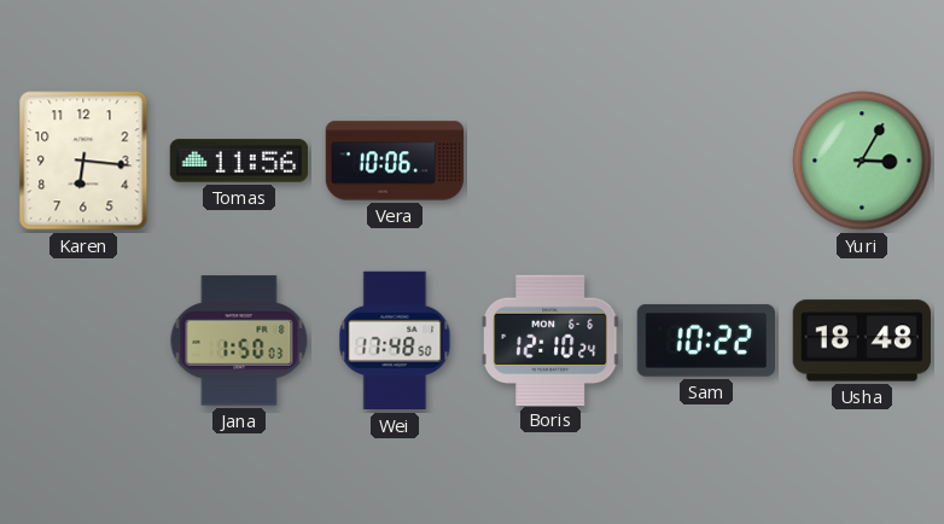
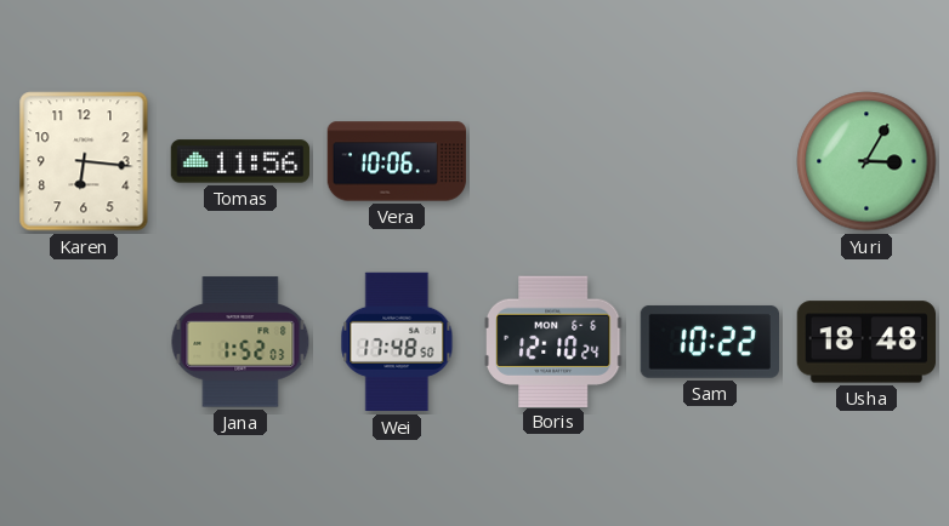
Jana: 1:50 -> 1:52 (240, 342)
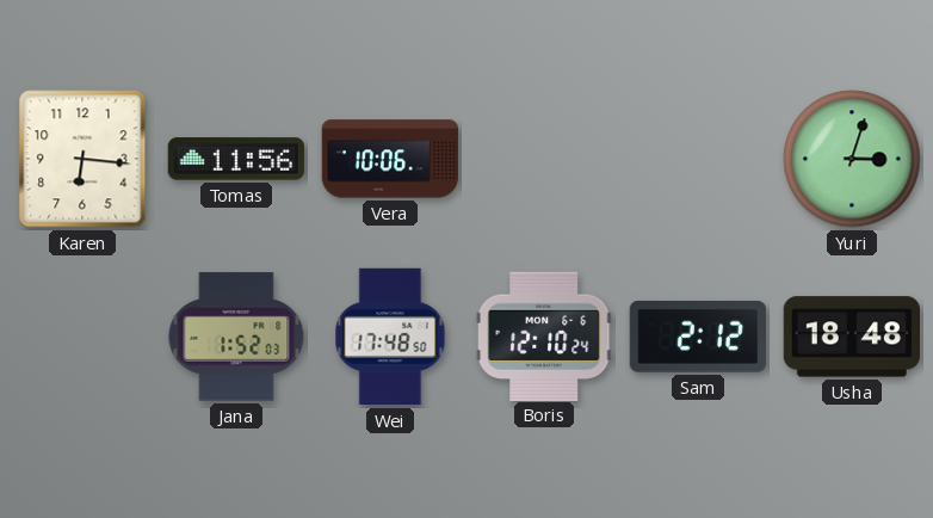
Yuri: 3:05 -> 3:03 (852, 159)
Sam: 10:22 -> 2:12 (697, 337)
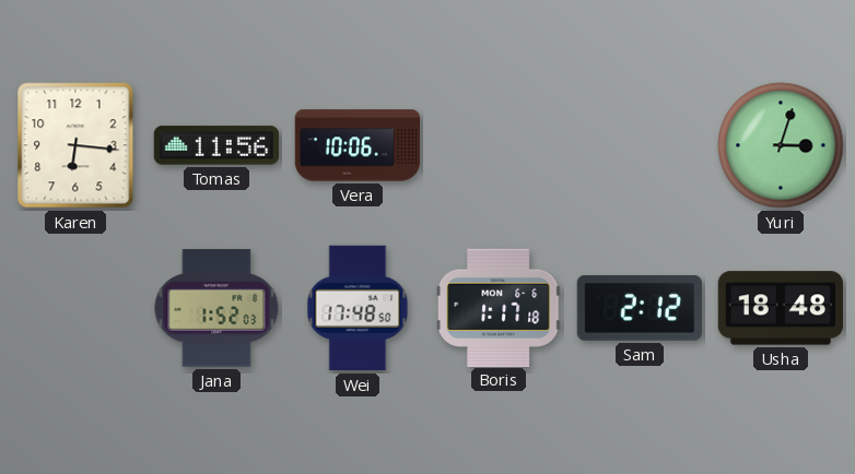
Boris: 12:10 -> 1:17 (500, 307)
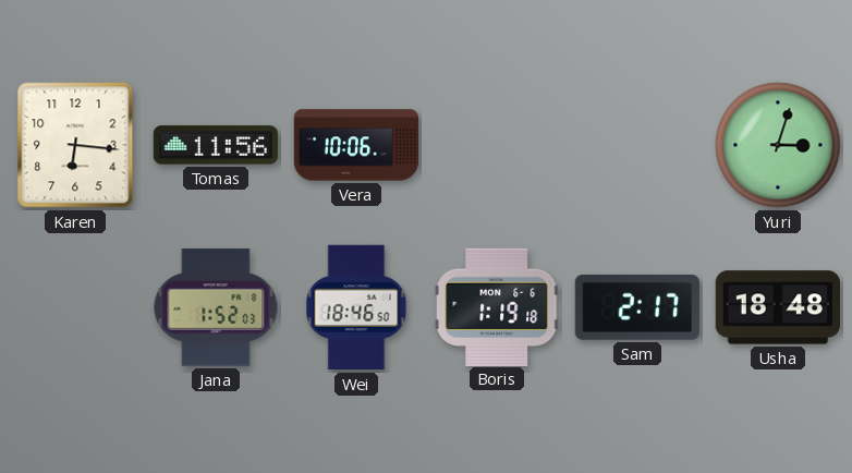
Wei: 17:48 -> 18:46 (356, 307)
Boris: 1:17 -> 1:19 (498, 306)
Sam: 2:12 -> 2:17 (636, 307)
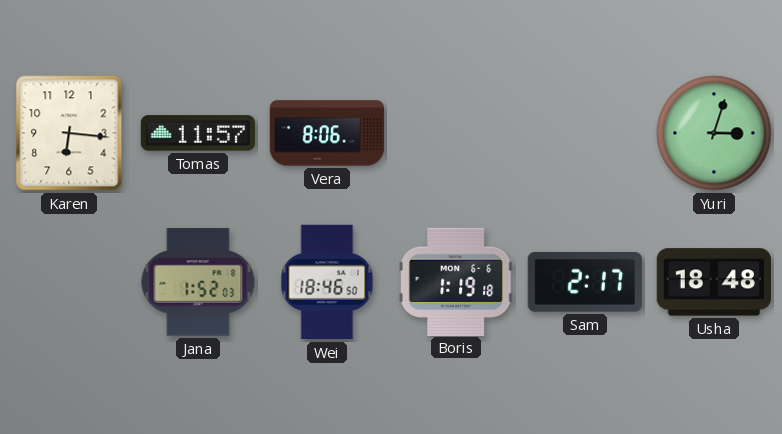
Tomas: 11:56 -> 11:57 (198, 133)
Vera: 10:06 -> 8:06 (327, 133)
